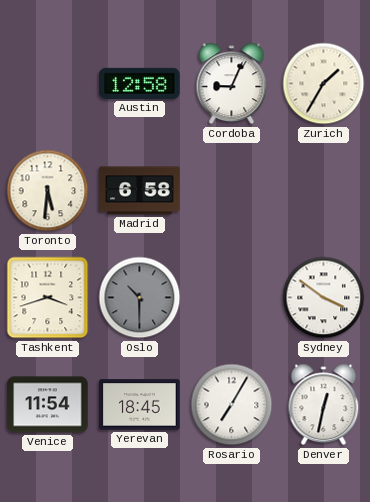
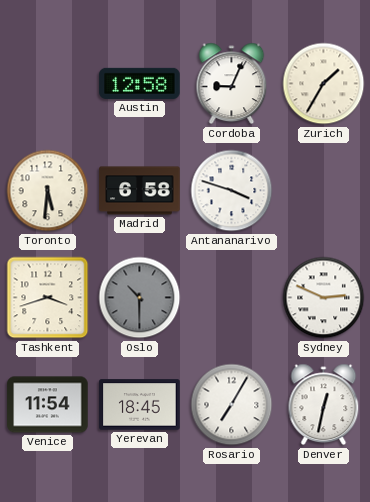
Antananarivo: none -> 3:48 (232, 191)
Sydney: 3:51 -> 2:49 (324, 298)
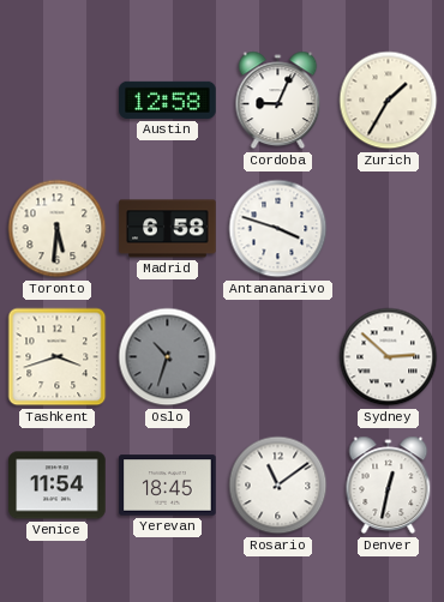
Oslo: 10:30 -> 10:33 (168, 357)
Sydney: 2:49 -> 2:52 (389, 357)
Rosario: 7:05 -> 11:09 (278, 486)
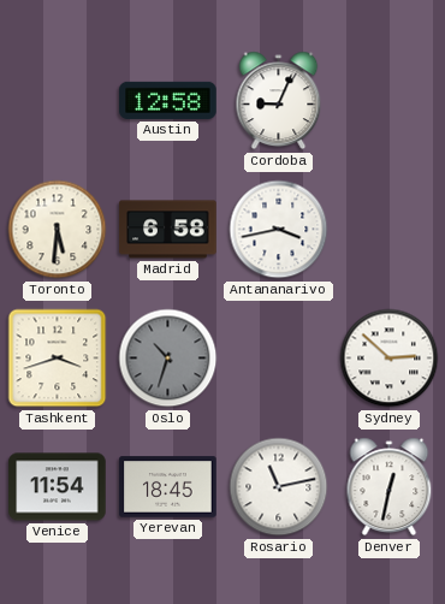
Zurich: 1:35 -> none (389, 101)
Antananarivo: 3:48 -> 3:43 (279, 230)
Rosario: 11:09 -> 11:13 (279, 487)
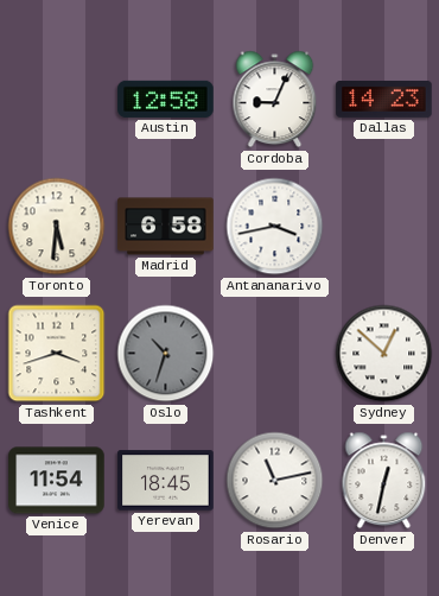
Dallas: none -> 14:23 (384, 99)
Sydney: 2:52 -> 12:52 (384, 354)
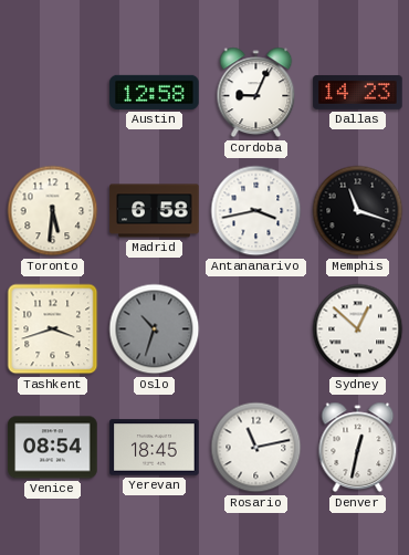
Memphis: none -> 11:18 (358, 211)
Venice: 11:54 -> 08:54 (53, 448)
